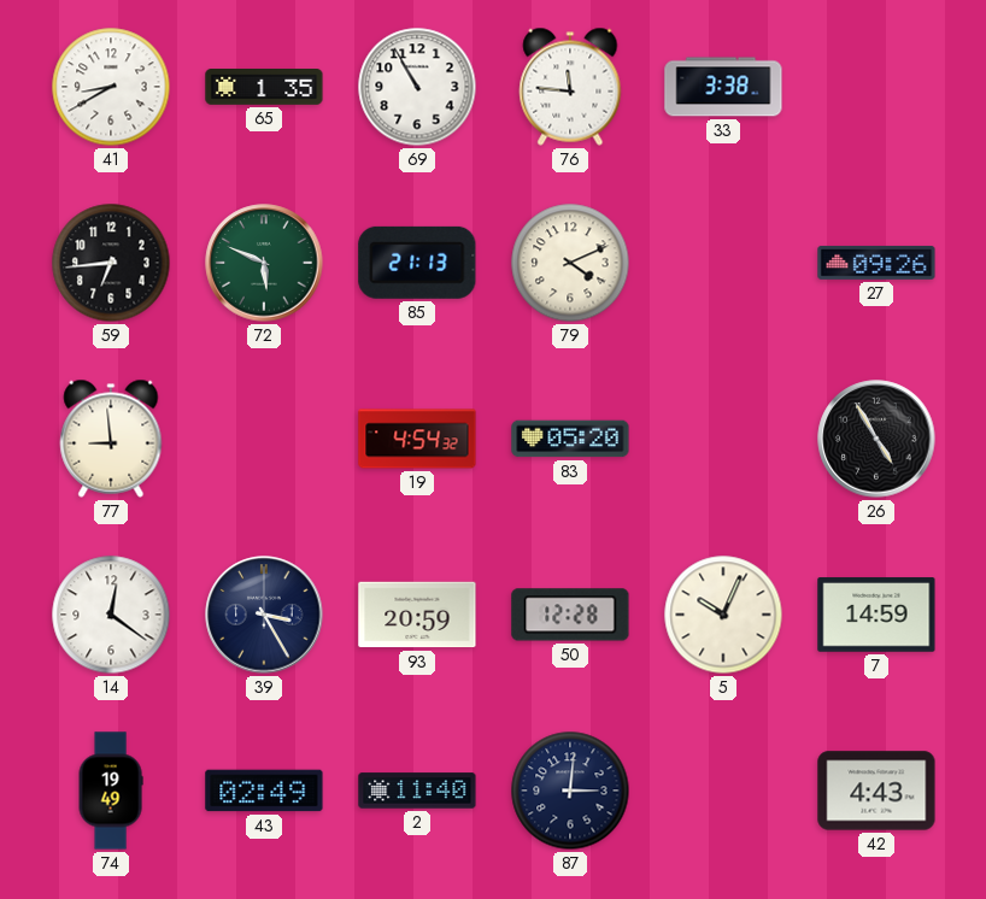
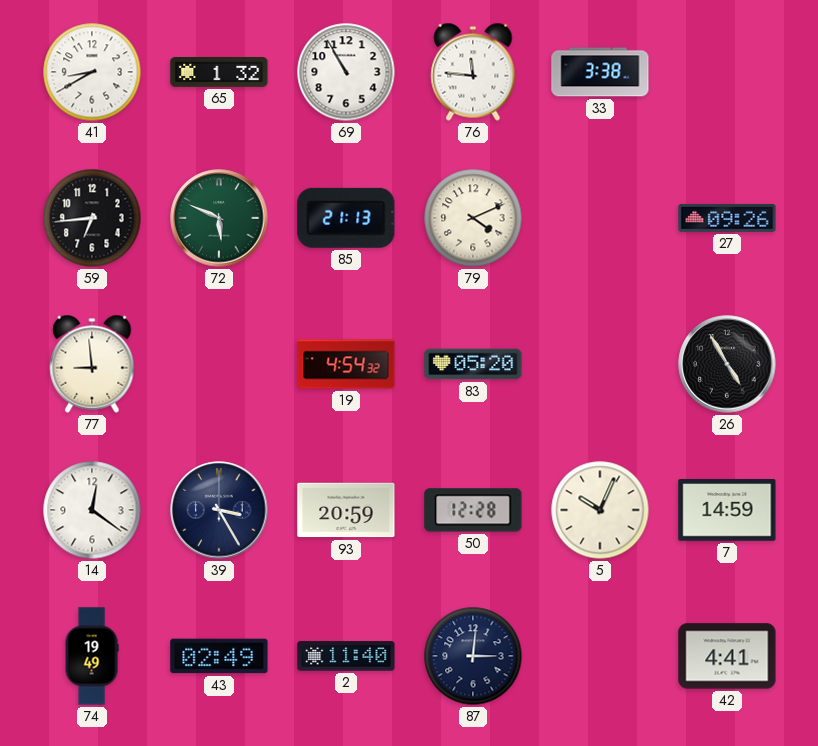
65: 1:35 -> 1:32 (219, 73)
42: 4:43 -> 4:41 (727, 656)
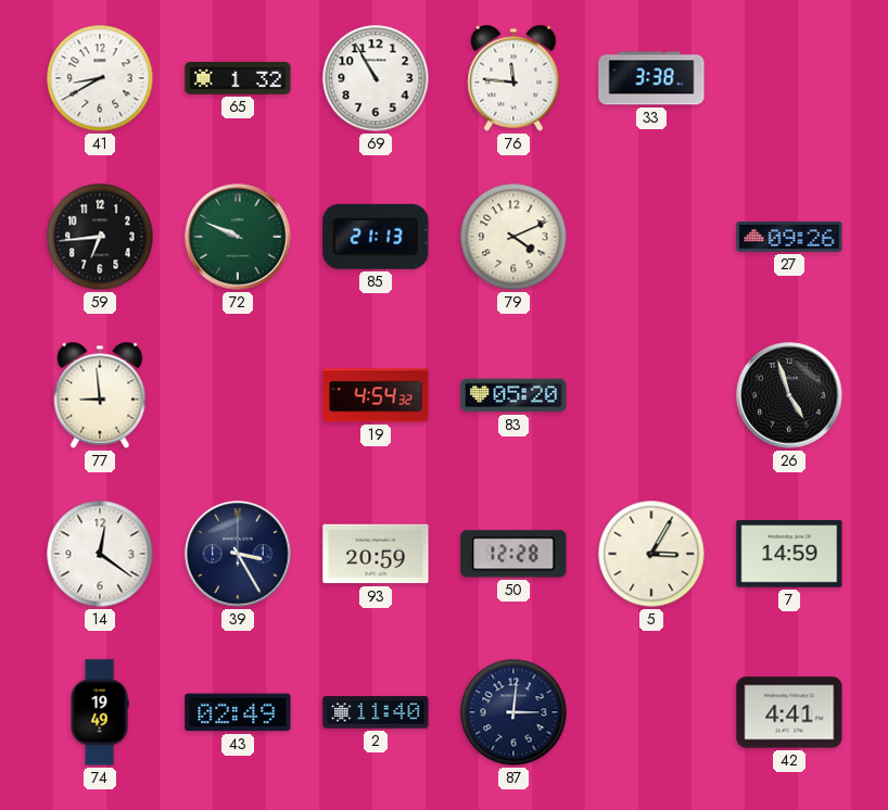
72: 5:49 -> 9:49 (238, 237)
26: 4:55 -> 4:57 (789, 395)
5: 10:04 -> 3:05 (651, 554)
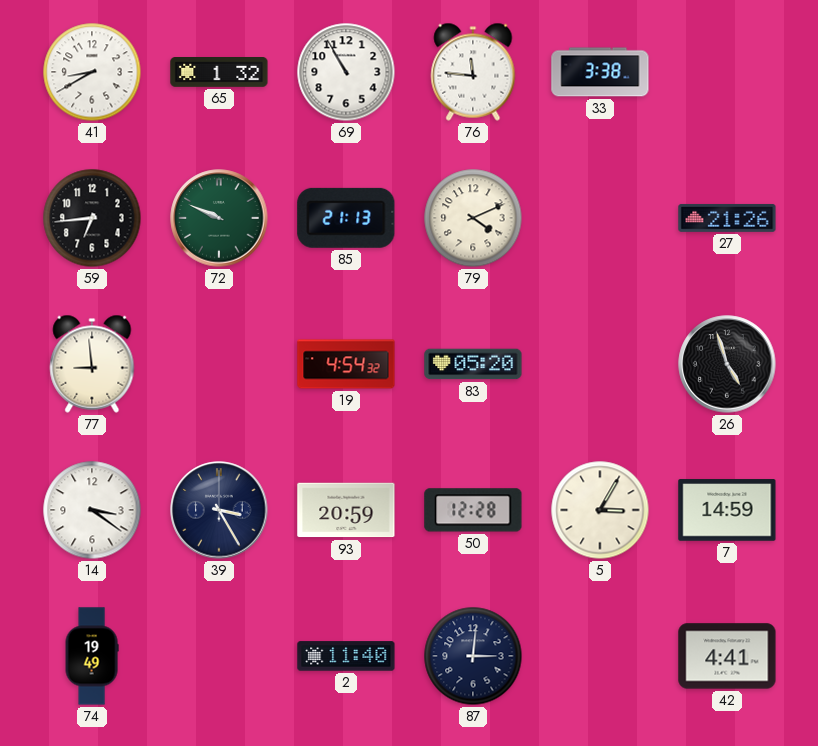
27: 09:26 -> 21:26 (727, 218)
14: 12:21 -> 3:21 (92, 510)
43: 02:49 -> none (238, 712)
